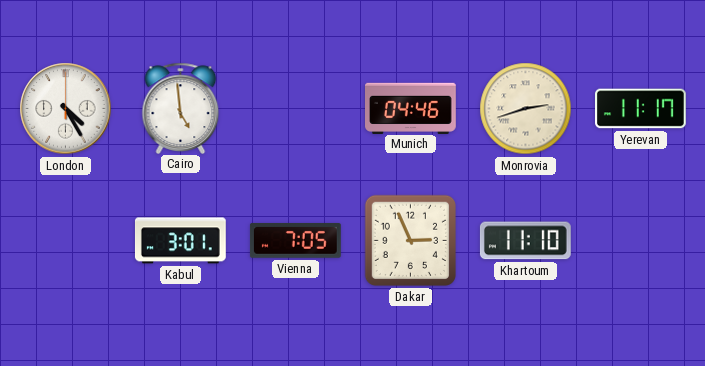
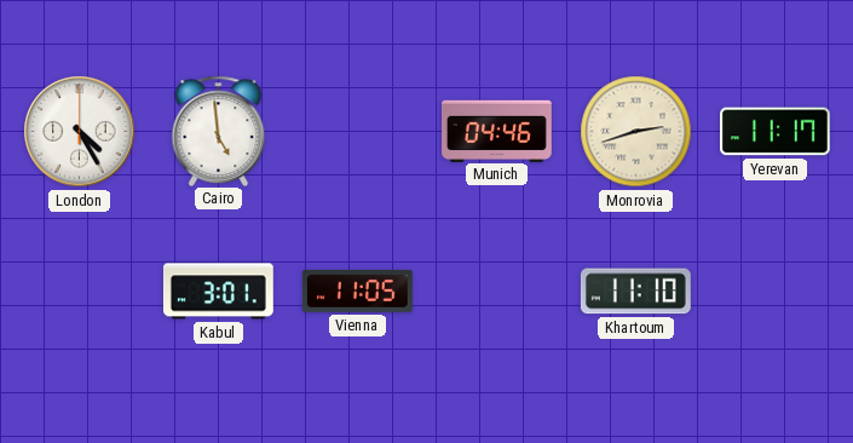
Vienna: 7:05 -> 11:05 (357, 290)
Dakar: 2:56 -> none (410, 240)
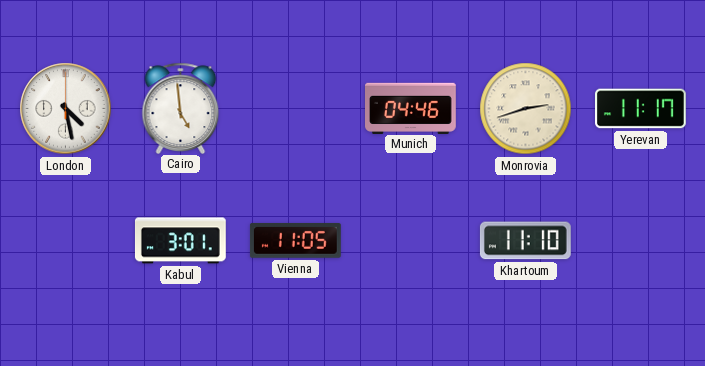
London: 4:25 -> 4:28 (66, 109)
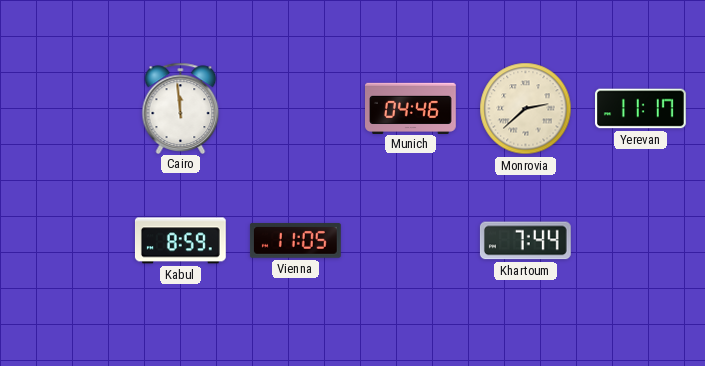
London: 4:28 -> none (66, 109)
Cairo: 4:59 -> 11:59 (181, 108)
Monrovia: 2:42 -> 2:38 (526, 109)
Kabul: 3:01 -> 8:59 (180, 241)
Khartoum: 11:10 -> 7:44 (525, 241)
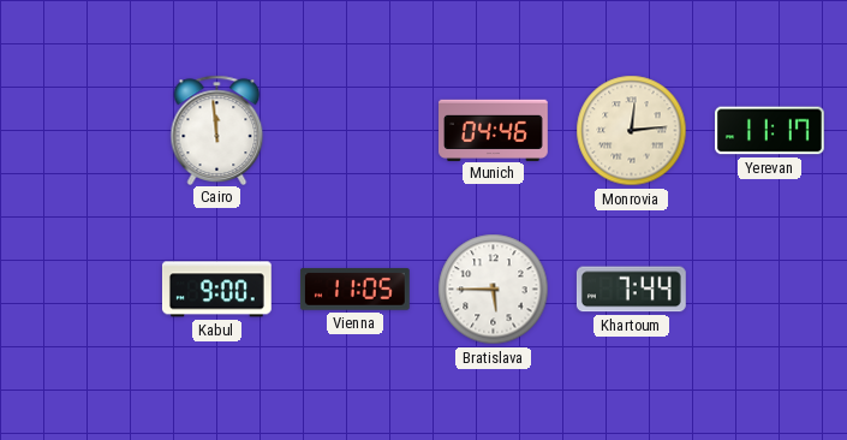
Monrovia: 2:38 -> 12:14 (632, 131)
Kabul: 8:59 -> 9:00 (216, 290)
Bratislava: none -> 5:45 (494, 290)
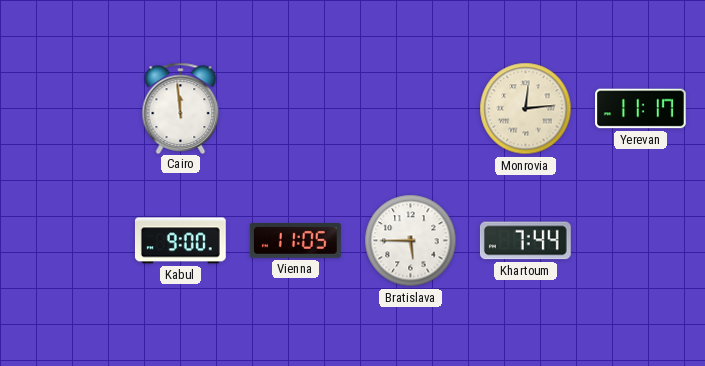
Munich: 04:46 -> none (494, 130)
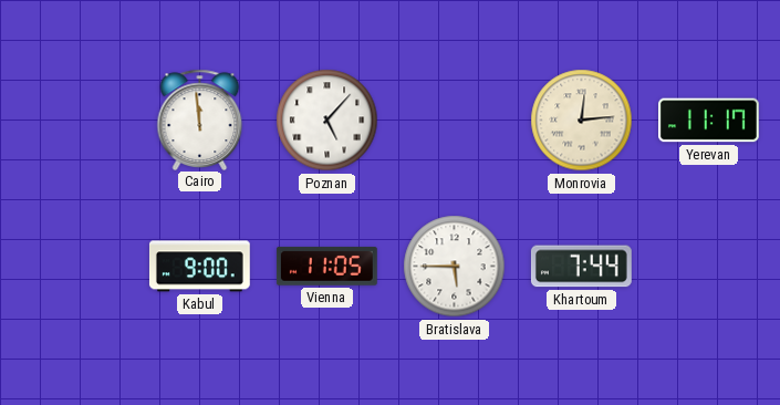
Poznan: none -> 5:07 (327, 121)
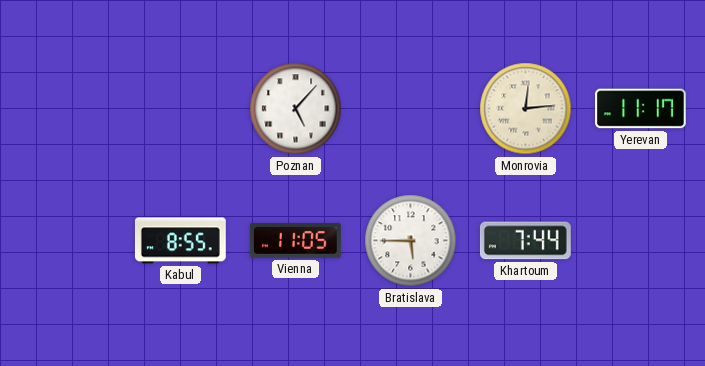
Cairo: 11:59 -> none (200, 120)
Kabul: 9:00 -> 8:55 (180, 241)
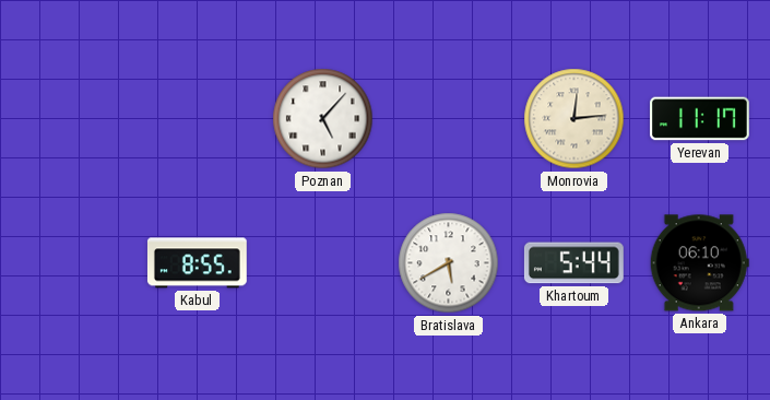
Vienna: 11:05 -> none (295, 240)
Bratislava: 5:45 -> 5:40 (449, 263)
Khartoum: 7:44 -> 5:44 (573, 263)
Ankara: none -> 06:10 (699, 263)
